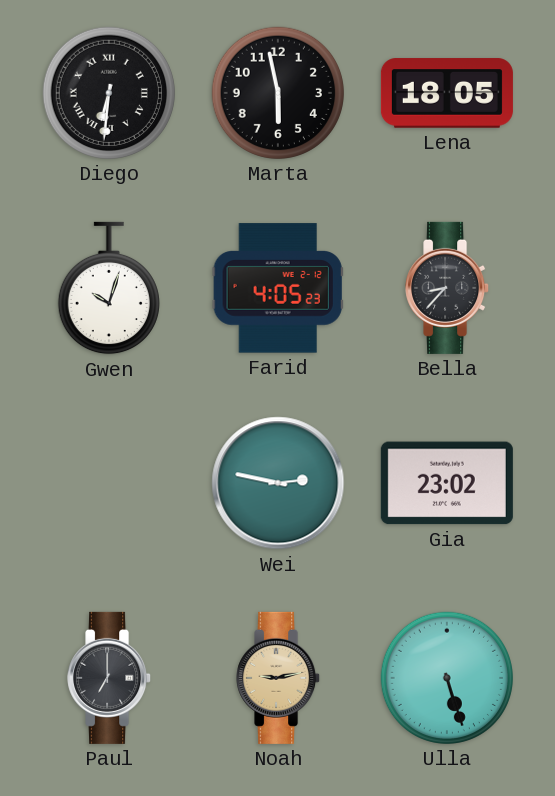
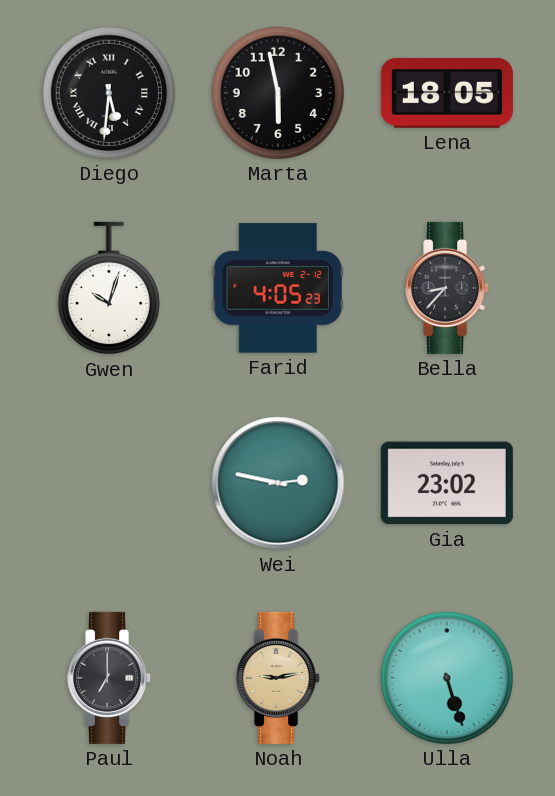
Diego: 6:31 -> 5:31 (109, 93)
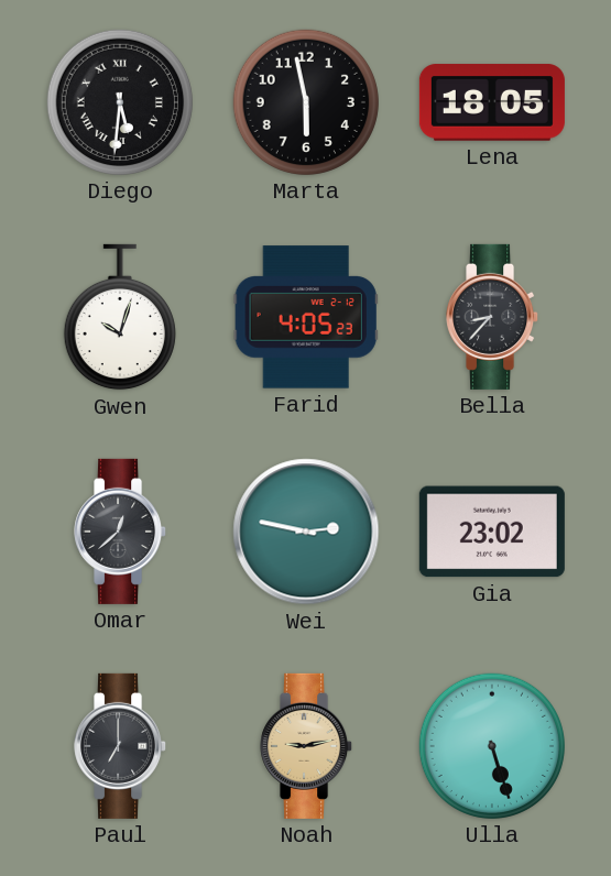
Omar: none -> 12:38 (121, 532)
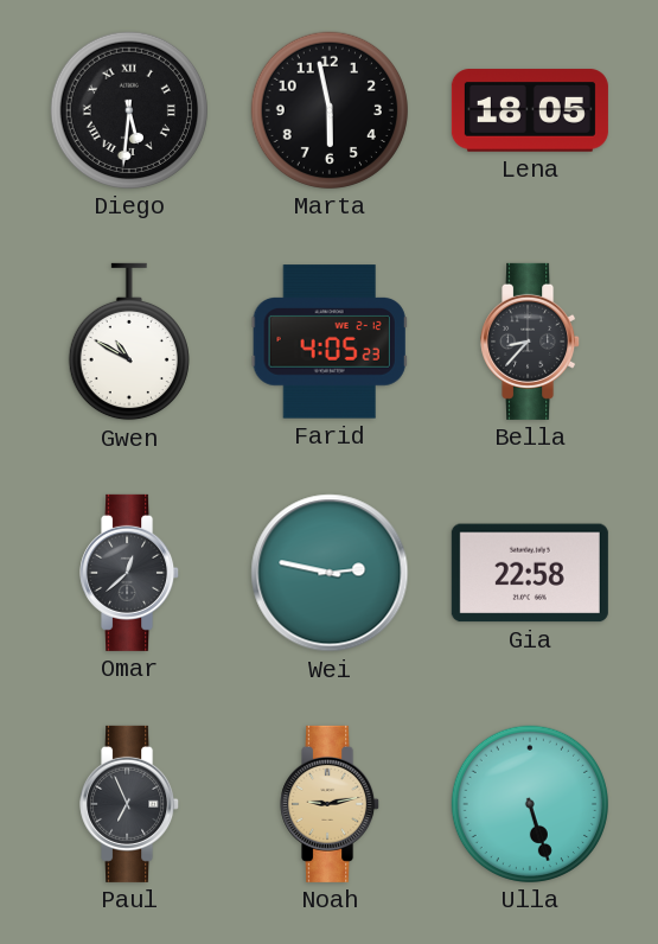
Gwen: 10:03 -> 10:50 (129, 342)
Gia: 23:02 -> 22:58 (530, 573)
Paul: 7:00 -> 6:56 (130, 804)
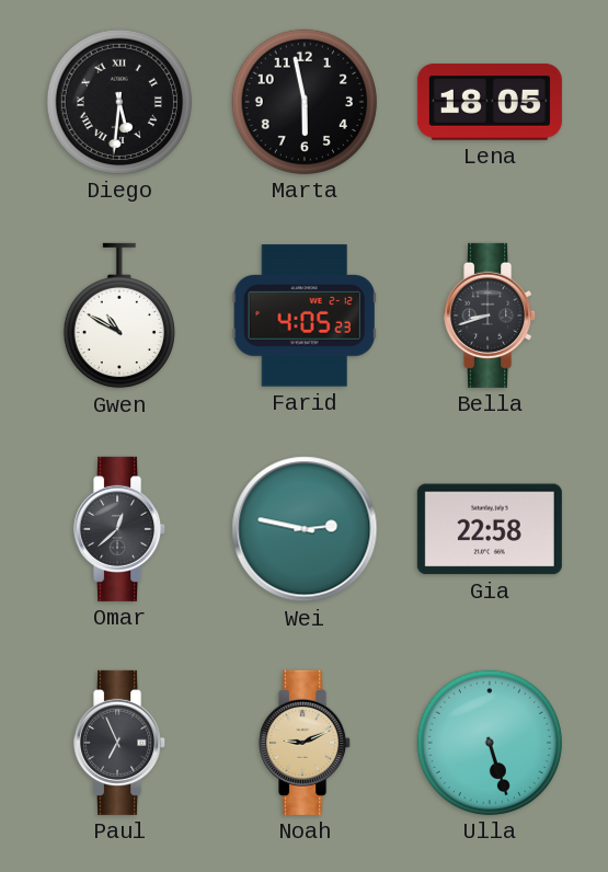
Bella: 8:37 -> 8:42 (491, 315)
Noah: 9:13 -> 9:11 (306, 743)
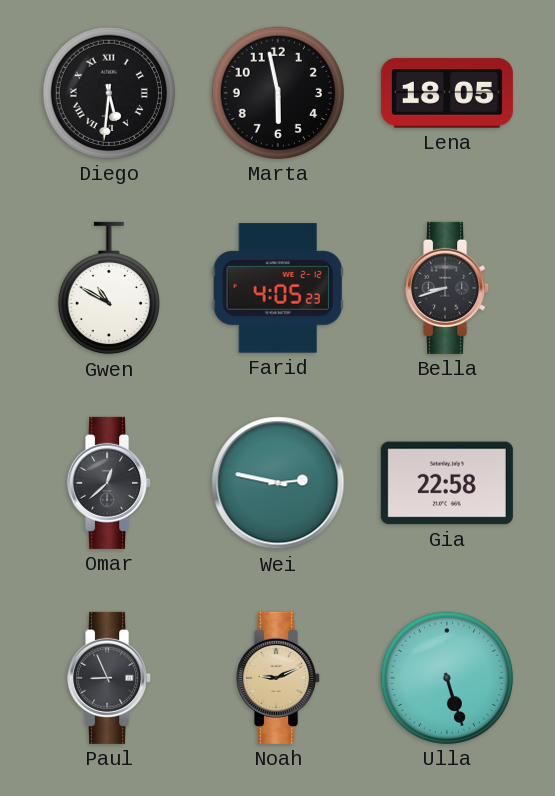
Paul: 6:56 -> 8:56 (110, 678)
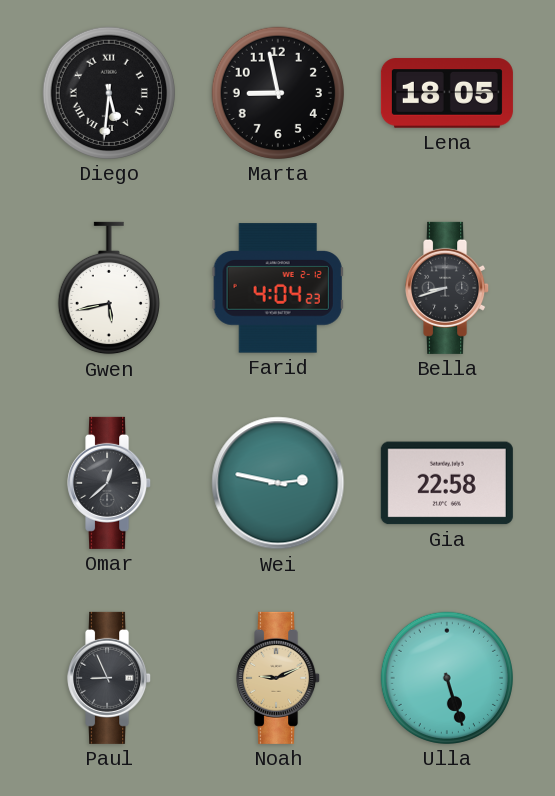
Marta: 5:58 -> 8:58 (278, 93)
Gwen: 10:50 -> 5:43 (109, 288)
Farid: 4:05 -> 4:04 (278, 288)
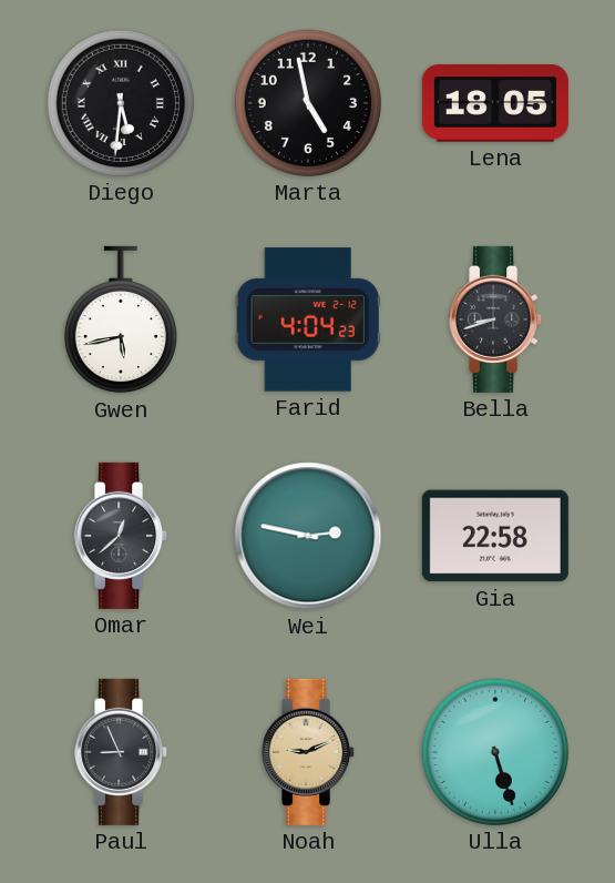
Marta: 8:58 -> 4:58 (308, 103)
